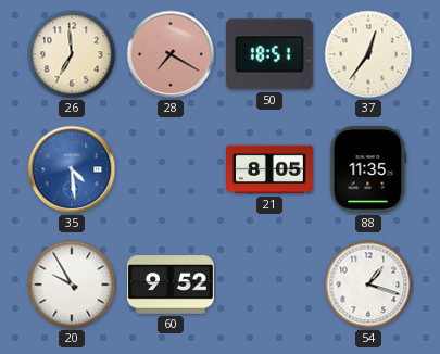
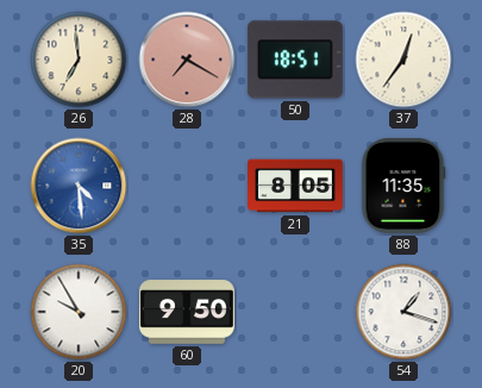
60: 9:52 -> 9:50 (187, 312)
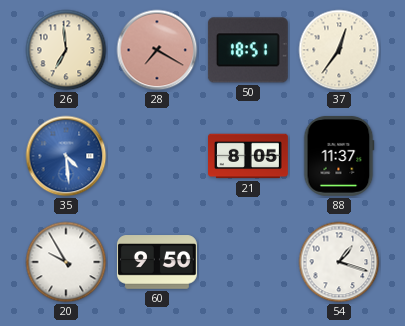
88: 11:35 -> 11:37 (339, 156)
